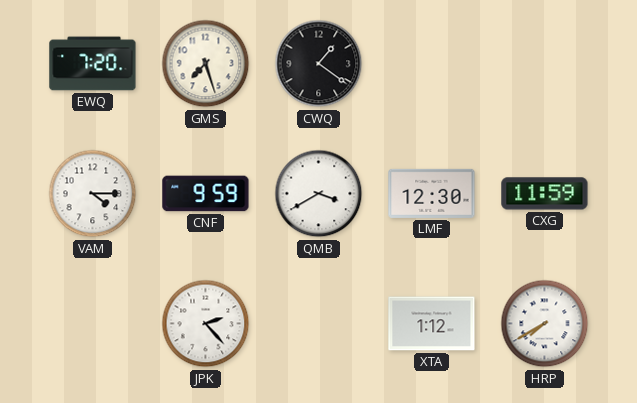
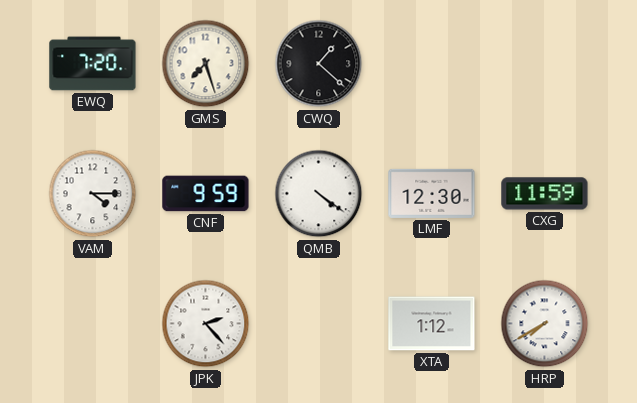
CWQ: 1:21 -> 1:22 (319, 64)
QMB: 3:40 -> 4:21 (319, 194)
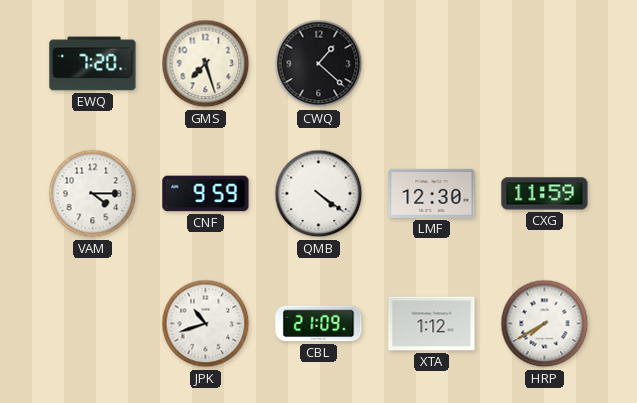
JPK: 2:23 -> 10:42 (206, 324)
CBL: none -> 21:09 (319, 324)
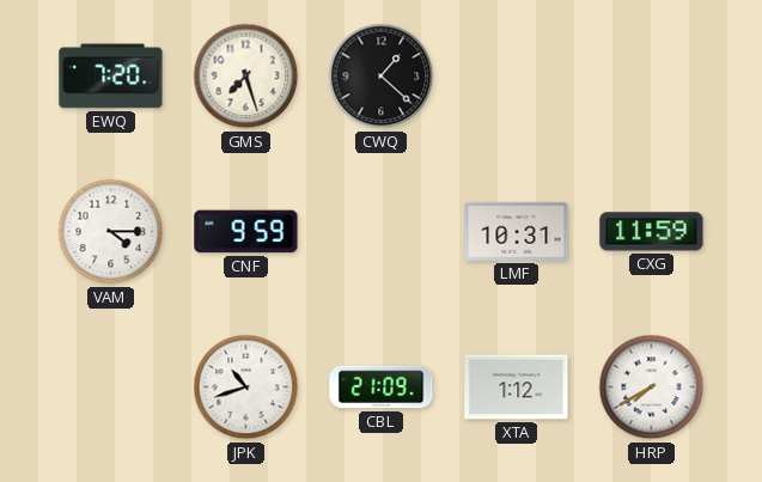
QMB: 4:21 -> none (319, 194)
LMF: 12:30 -> 10:31 (517, 231)
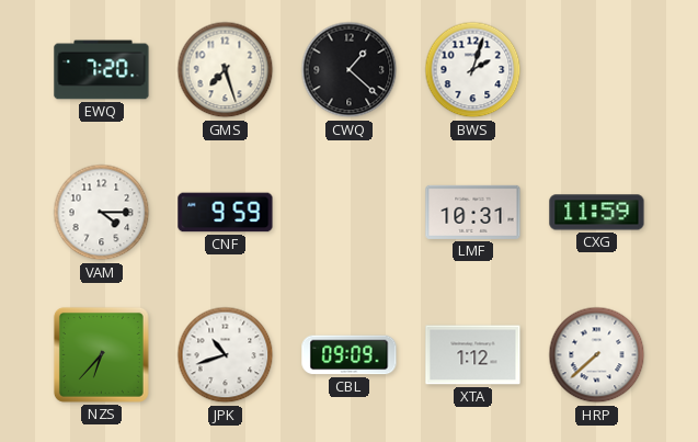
BWS: none -> 2:03 (473, 70)
NZS: none -> 6:37 (101, 354)
CBL: 21:09 -> 09:09 (350, 355)
HRP: 7:40 -> 7:38 (597, 355)
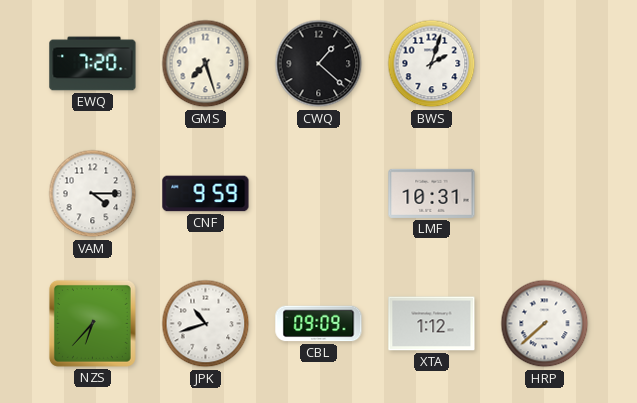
CXG: 11:59 -> none (597, 213)
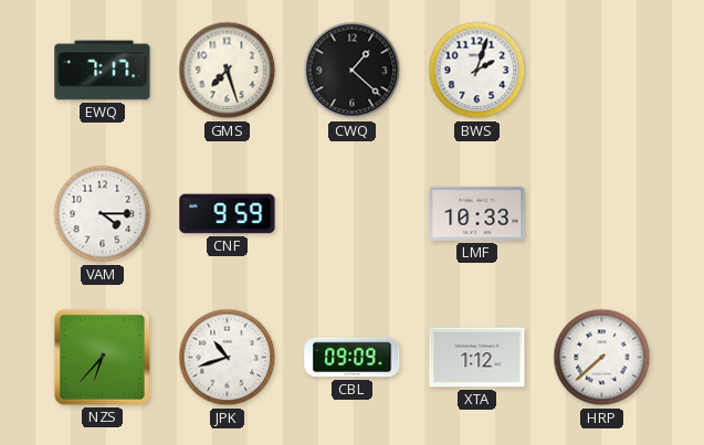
EWQ: 7:20 -> 7:17 (103, 71)
LMF: 10:31 -> 10:33 (477, 213)
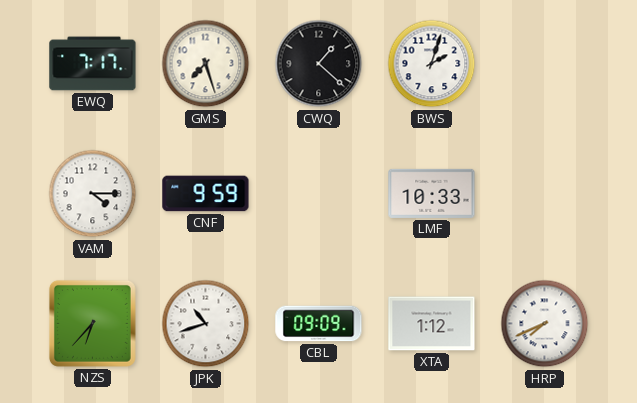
HRP: 7:38 -> 7:41 (545, 324)
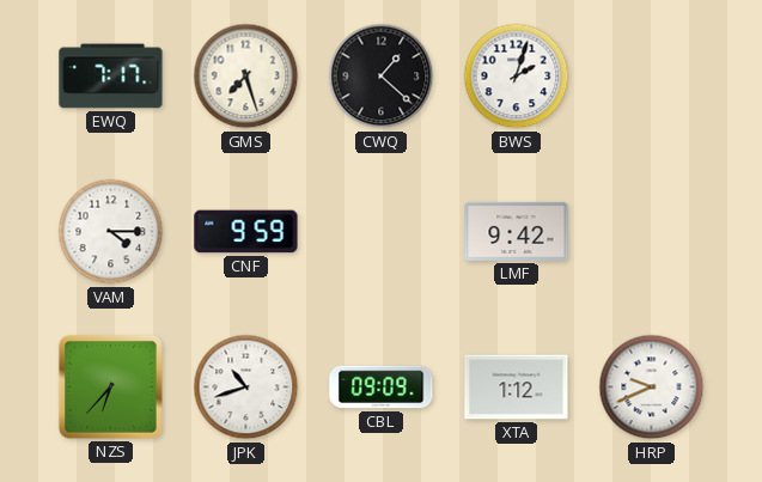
LMF: 10:33 -> 9:42 (517, 231)
HRP: 7:41 -> 9:41 (652, 388)
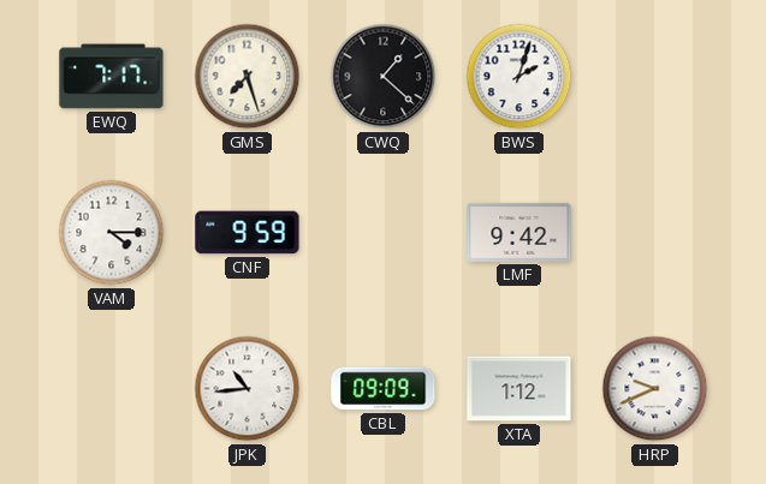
NZS: 6:37 -> none (110, 386)
JPK: 10:42 -> 10:44 (248, 389)
